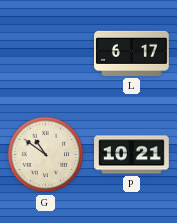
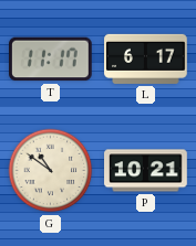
T: none -> 11:17 (51, 60)
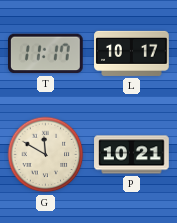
L: 6:17 -> 10:17 (132, 53)
G: 10:51 -> 11:50 (46, 155)
